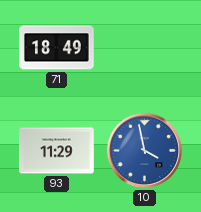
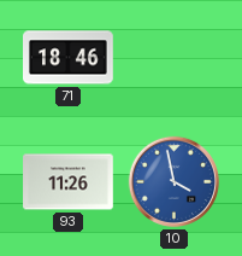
71: 18:49 -> 18:46 (69, 58)
93: 11:29 -> 11:26 (69, 182)
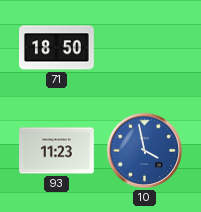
71: 18:46 -> 18:50 (57, 48)
93: 11:26 -> 11:23 (57, 151)
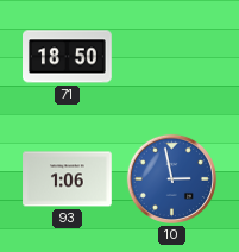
93: 11:23 -> 1:06 (68, 179)
10: 3:58 -> 2:58 (171, 178)
